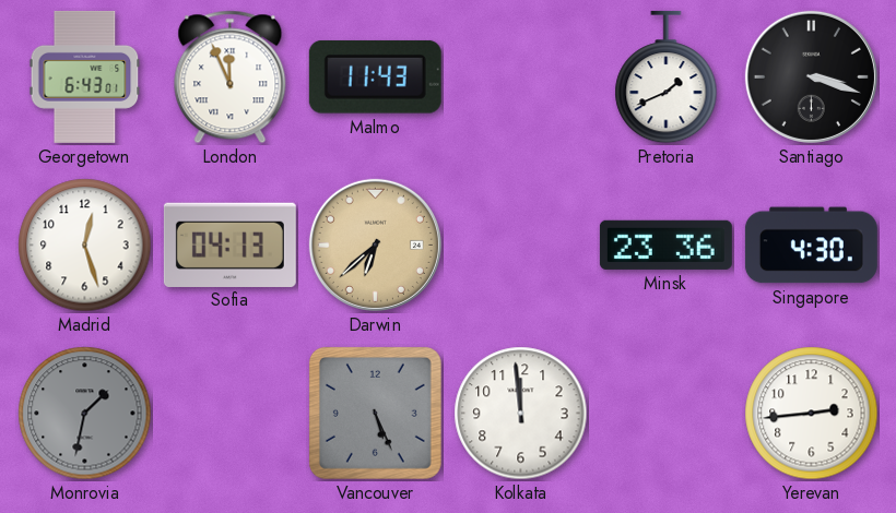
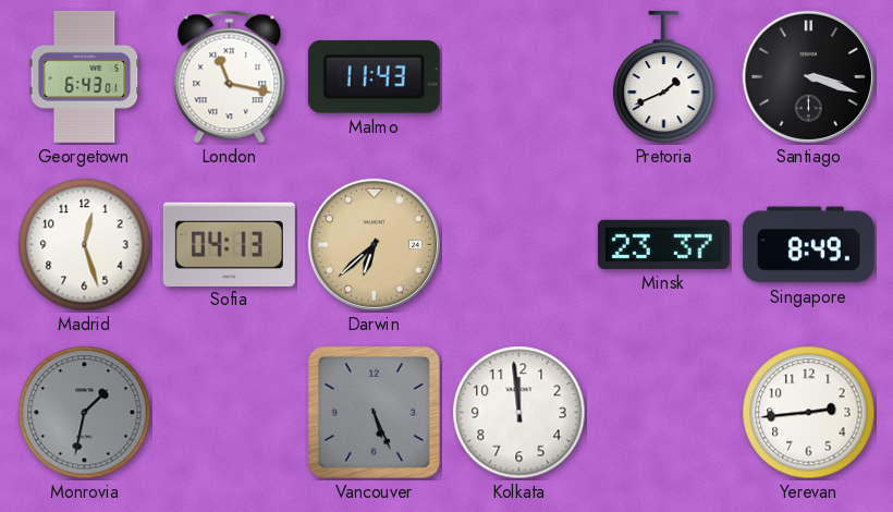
London: 11:56 -> 11:17 (230, 77)
Minsk: 23:36 -> 23:37 (663, 244)
Singapore: 4:30 -> 8:49 (808, 245)
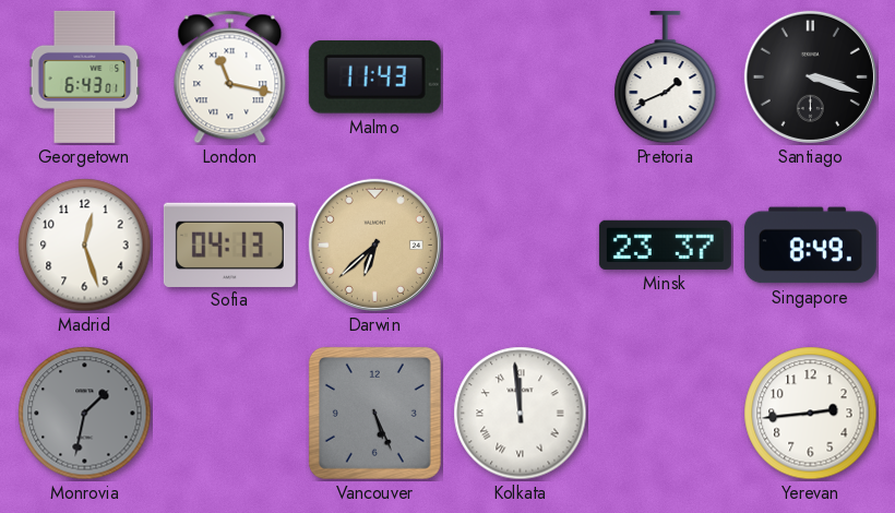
Kolkata numerals: Arabic -> Roman (521, 414)
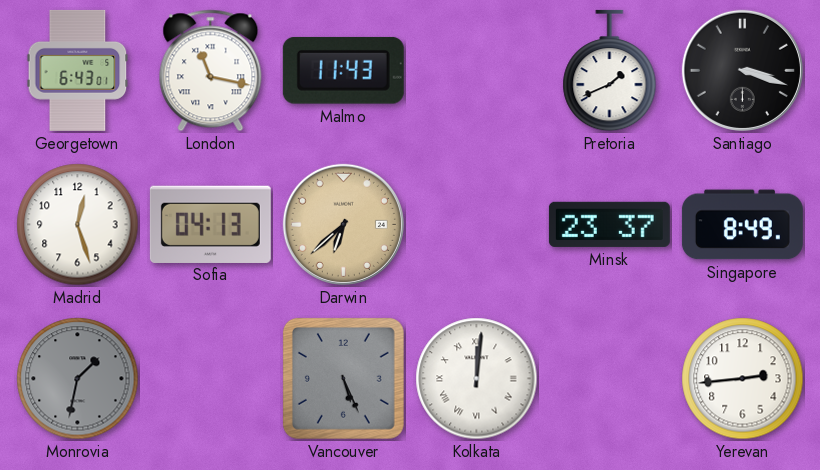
Kolkata: 11:59 -> 12:01 (477, 379)
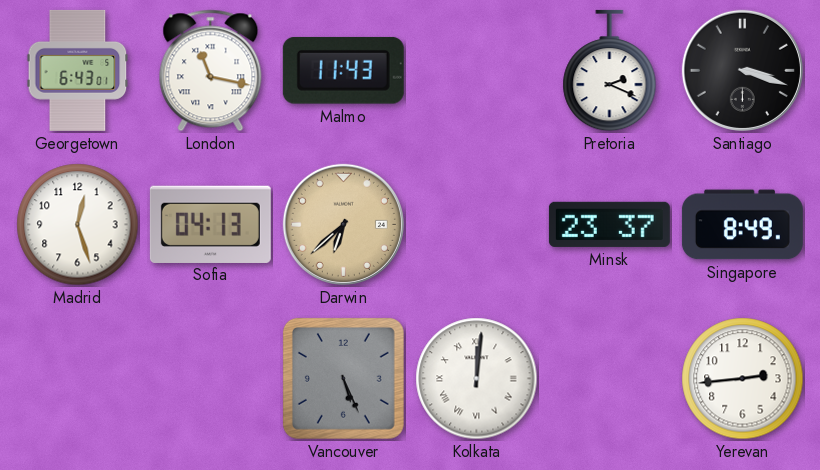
Pretoria: 1:41 -> 2:19 (610, 71)
Monrovia: 1:32 -> none (78, 379)
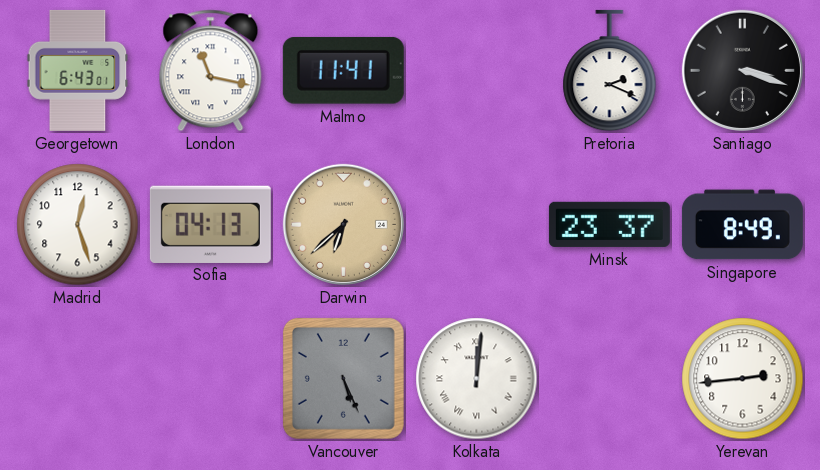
Malmo: 11:43 -> 11:41 (343, 70)
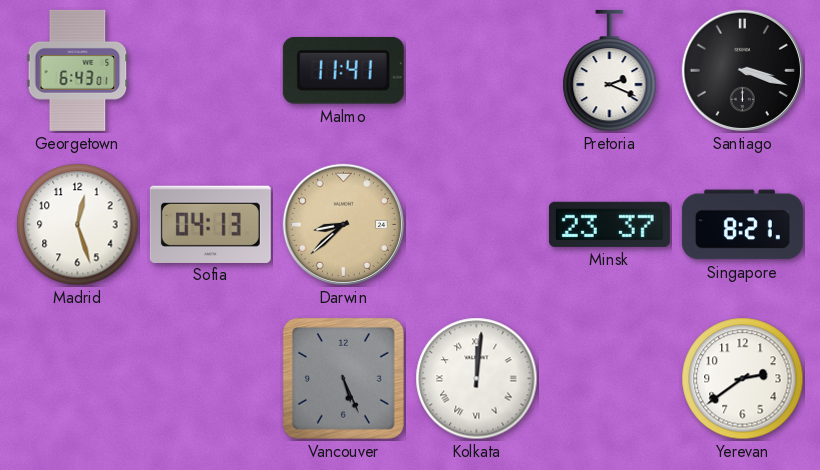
London: 11:17 -> none (211, 71)
Darwin: 6:38 -> 8:38 (343, 224)
Singapore: 8:49 -> 8:21 (742, 225)
Yerevan: 2:44 -> 2:39 (743, 379)
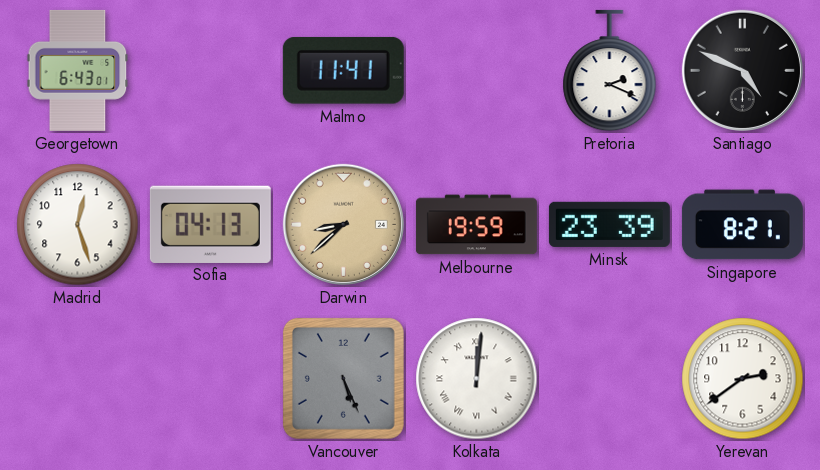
Santiago: 3:18 -> 4:49 (742, 70)
Melbourne: none -> 19:59 (476, 225)
Minsk: 23:37 -> 23:39 (609, 224)
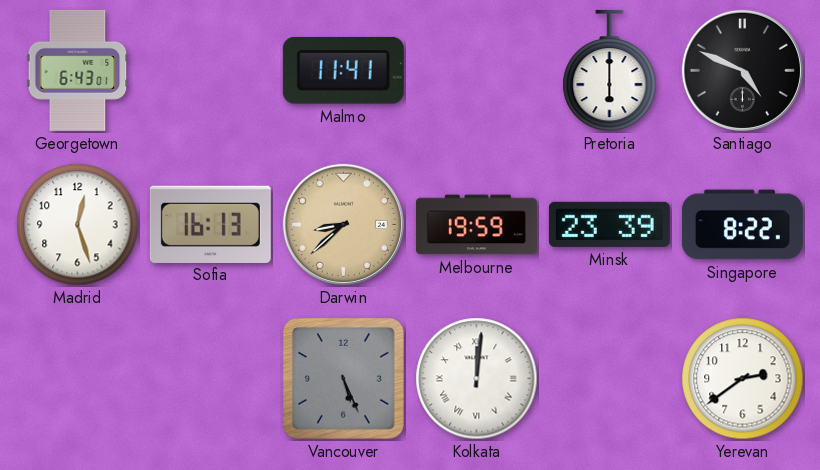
Pretoria: 2:19 -> 6:00 (610, 71)
Sofia: 04:13 -> 16:13 (210, 224)
Singapore: 8:21 -> 8:22 (742, 225)
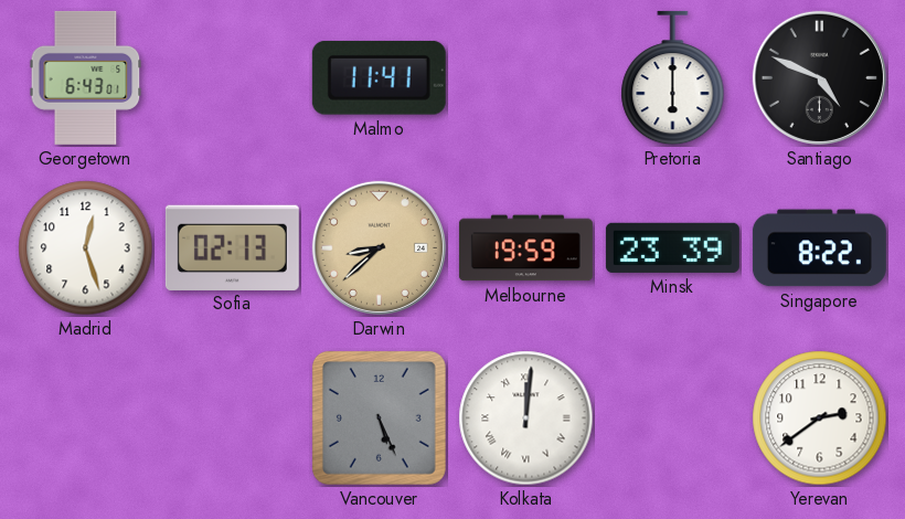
Sofia: 16:13 -> 02:13 (232, 247)
